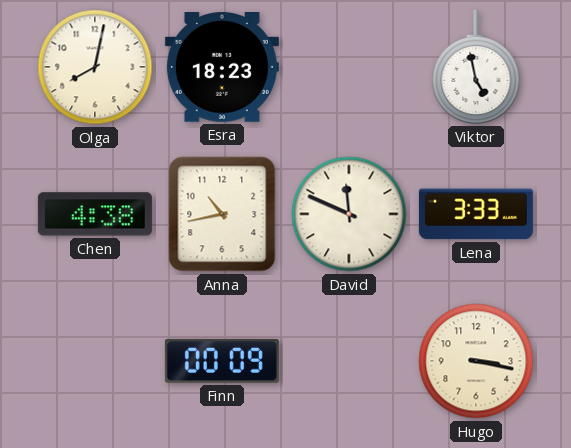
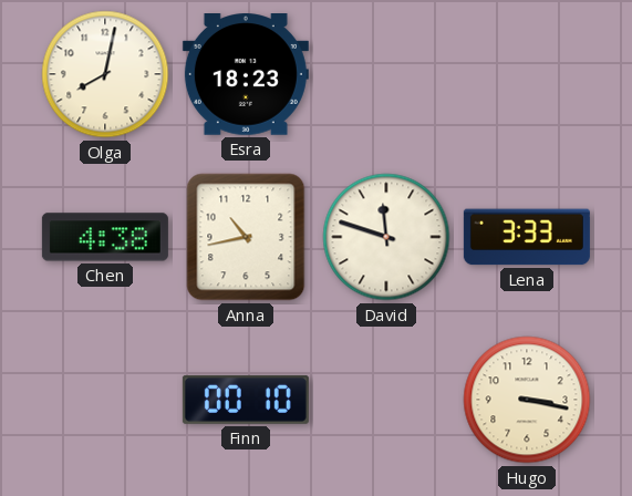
Viktor: 4:58 -> none (476, 67)
David: 11:49 -> 11:48 (386, 237)
Finn: 00:09 -> 00:10 (246, 400)
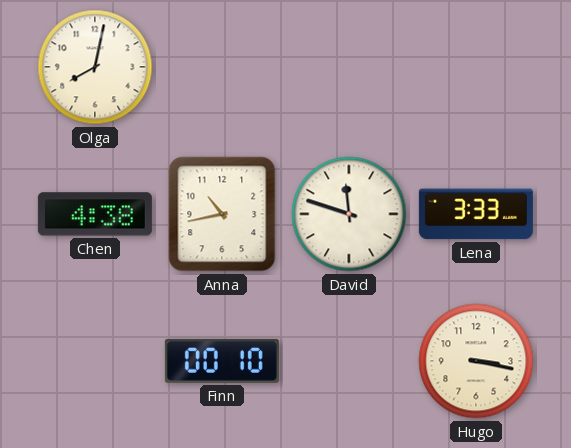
Esra: 18:23 -> none (246, 75)
